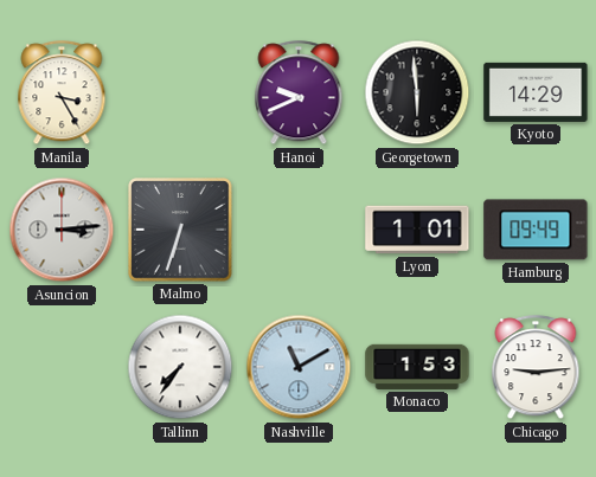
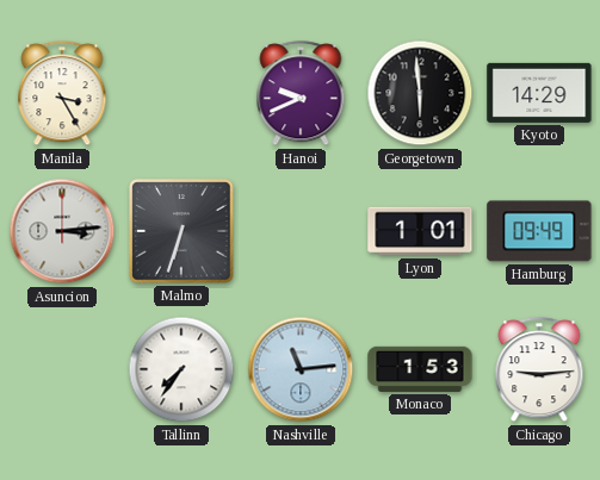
Nashville: 11:10 -> 11:14 (301, 369)
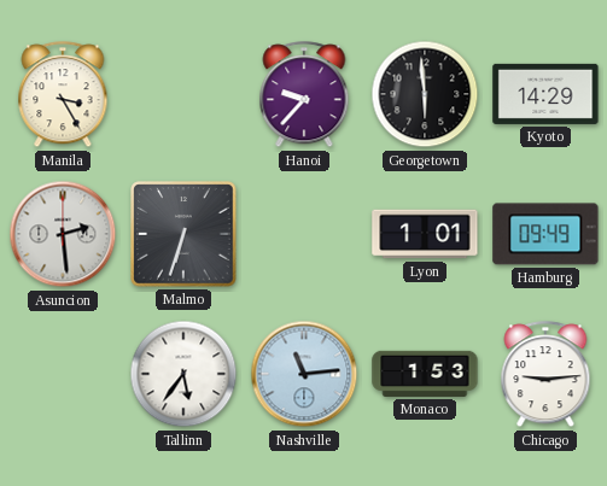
Hanoi: 9:41 -> 9:37 (304, 95)
Asuncion: 3:14 -> 2:29 (63, 234)
Tallinn: 7:36 -> 5:36 (183, 374)
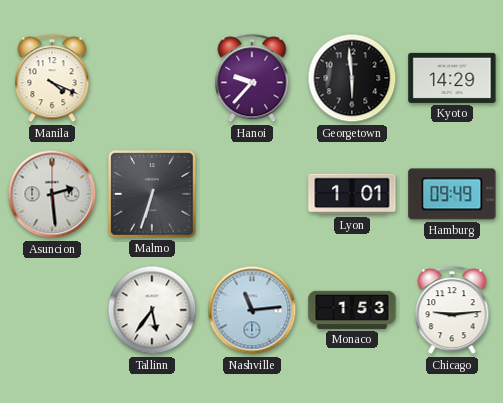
Manila: 3:25 -> 4:19 (52, 79)
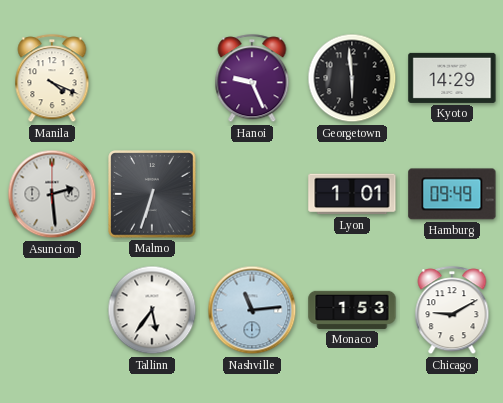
Hanoi: 9:37 -> 9:26 (252, 79)
Chicago: 9:14 -> 9:10 (452, 311)
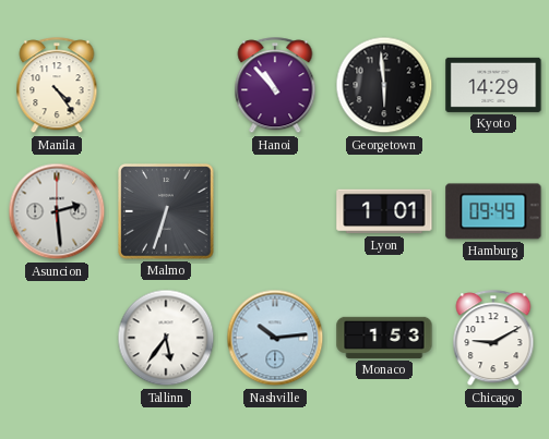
Manila: 4:19 -> 4:24 (57, 86)
Hanoi: 9:26 -> 10:53 (275, 86)
Nashville: 11:14 -> 10:14 (275, 338)
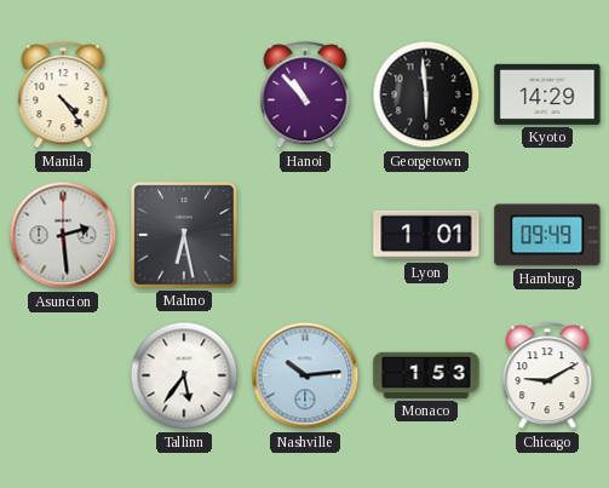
Malmo: 6:33 -> 6:28 (184, 235)
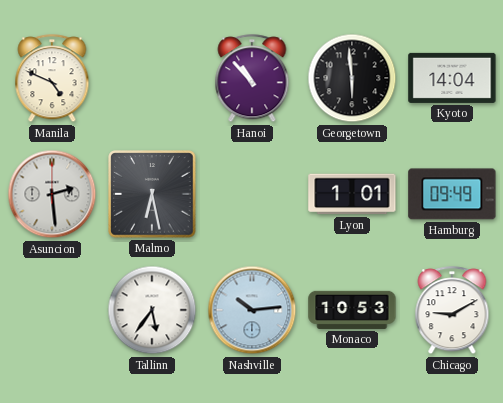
Manila: 4:24 -> 4:49 (52, 79)
Kyoto: 14:29 -> 14:04 (452, 78)
Monaco: 1:53 -> 10:53 (352, 310)
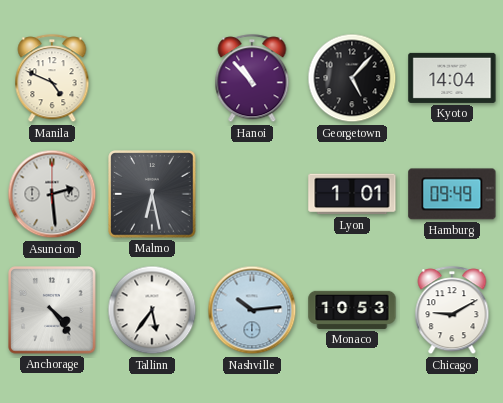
Georgetown: 5:59 -> 5:07 (352, 78)
Anchorage: none -> 4:24 (52, 310)
